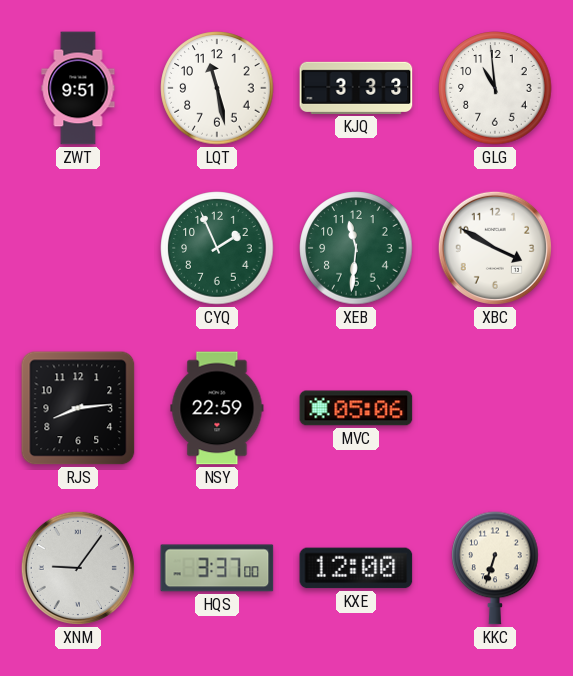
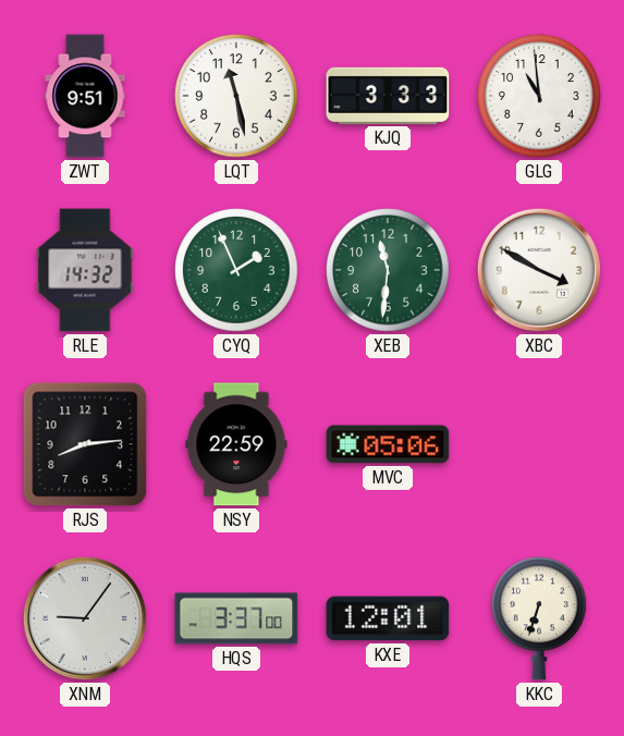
RLE: none -> 14:32 (85, 270)
KXE: 12:00 -> 12:01 (388, 618)
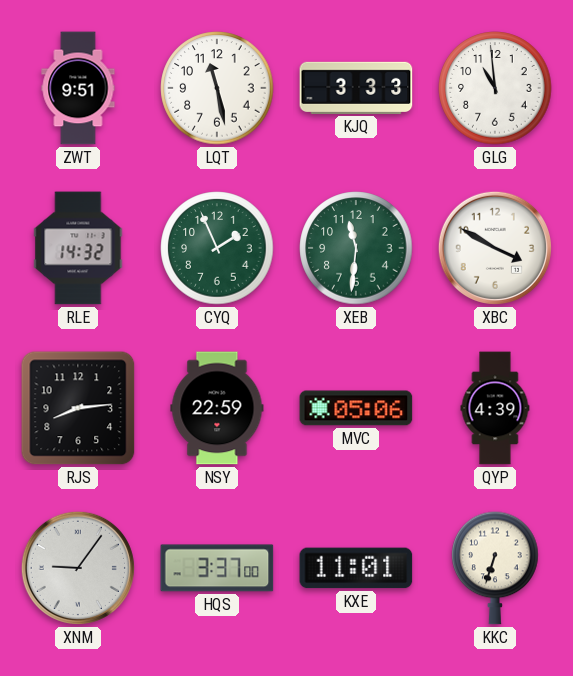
QYP: none -> 4:39 (495, 408)
KXE: 12:01 -> 11:01 (356, 568)
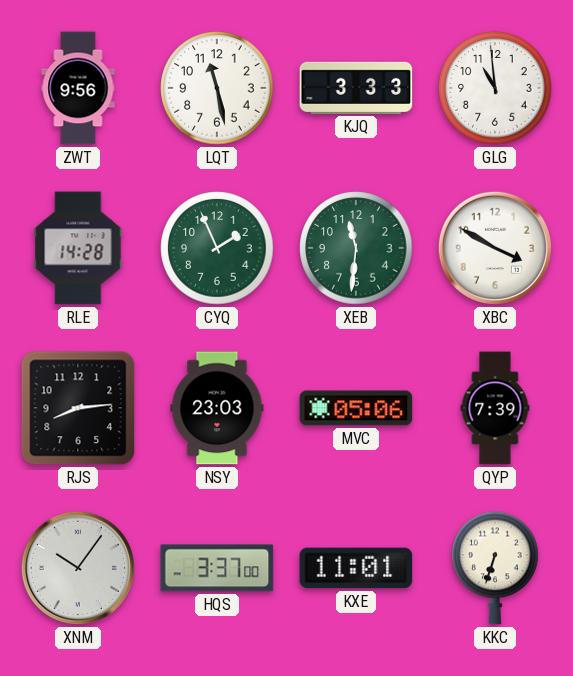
ZWT: 9:51 -> 9:56 (78, 88)
RLE: 14:32 -> 14:28 (78, 248)
NSY: 22:59 -> 23:03 (217, 408)
QYP: 4:39 -> 7:39 (495, 408)
XNM: 9:06 -> 10:06 (78, 568)
